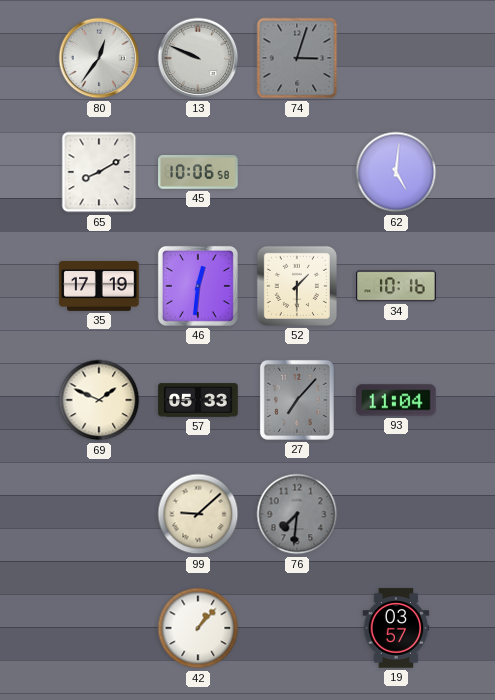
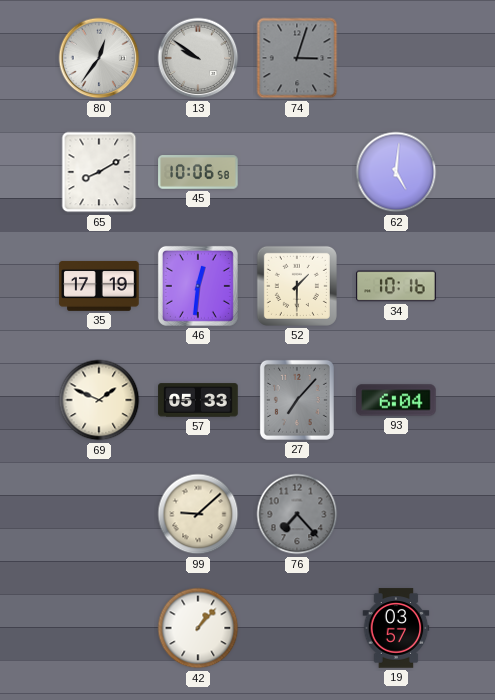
13: 9:49 -> 9:51 (198, 58)
93: 11:04 -> 6:04 (396, 400)
76: 7:31 -> 7:23 (297, 514)
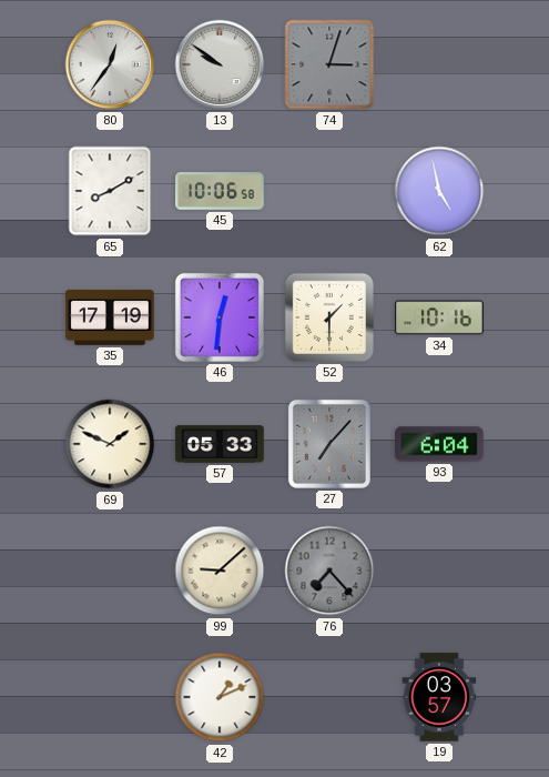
62: 5:01 -> 4:58 (439, 191)
42: 1:07 -> 1:11 (220, 697)
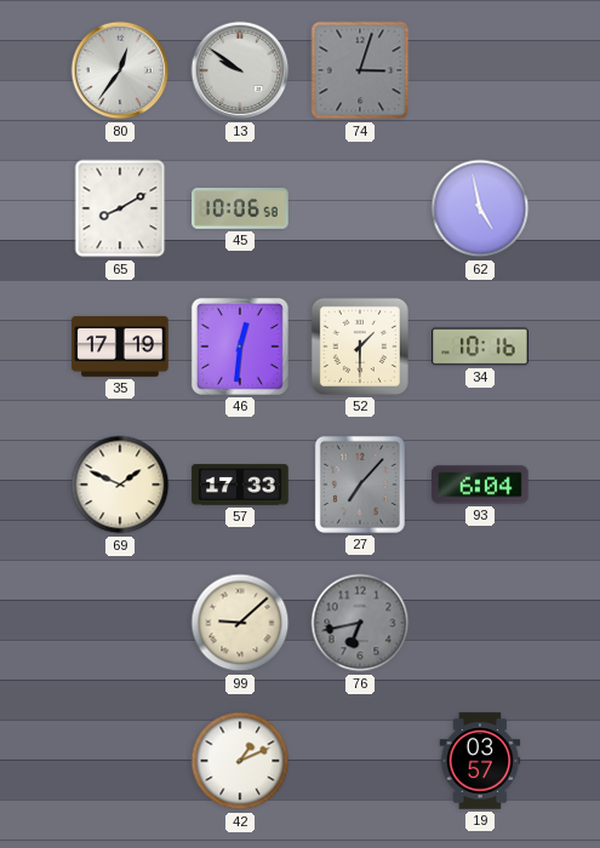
57: 05:33 -> 17:33 (240, 485)
76: 7:23 -> 6:43 (360, 623)
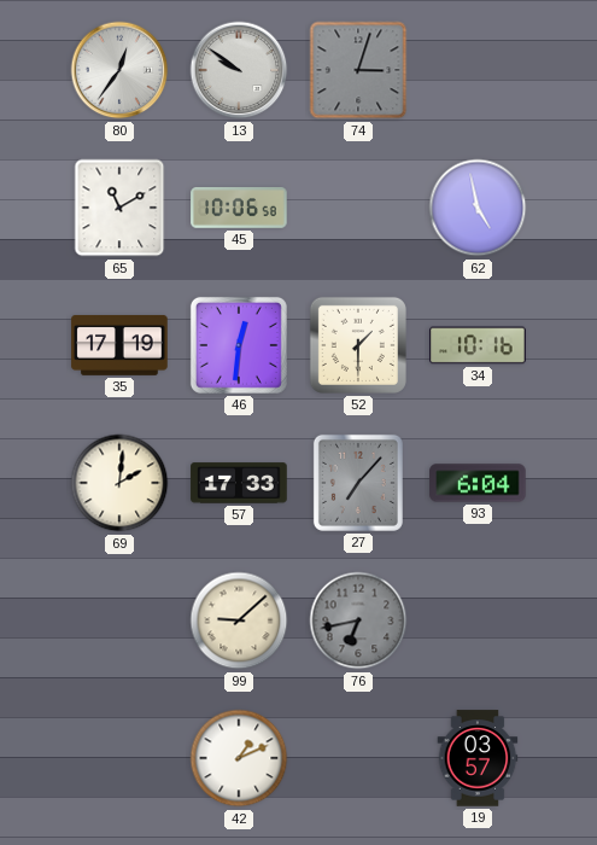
65: 8:10 -> 11:10 (119, 208)
69: 1:49 -> 2:01 (119, 483)
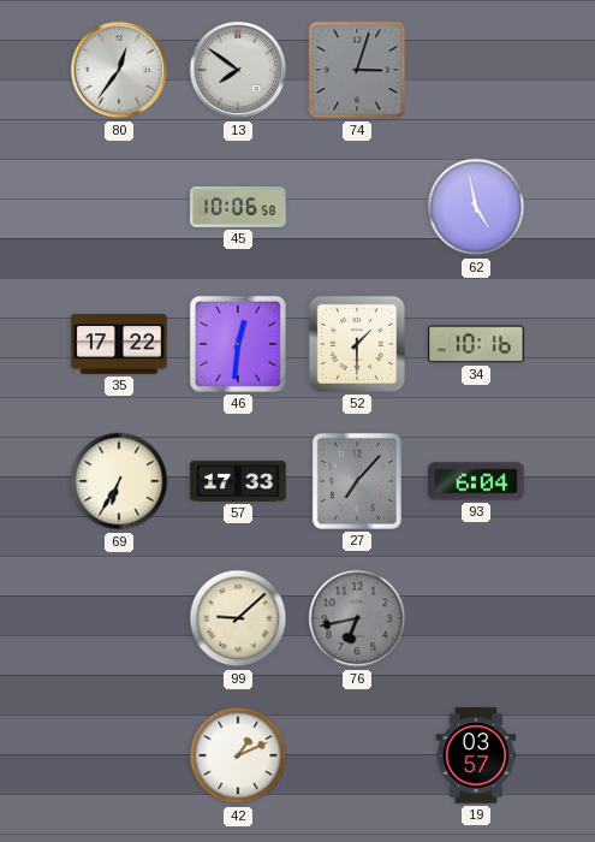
13: 9:51 -> 7:51 (238, 70)
65: 11:10 -> none (119, 208)
35: 17:19 -> 17:22 (119, 344)
69: 2:01 -> 6:35 (119, 481)
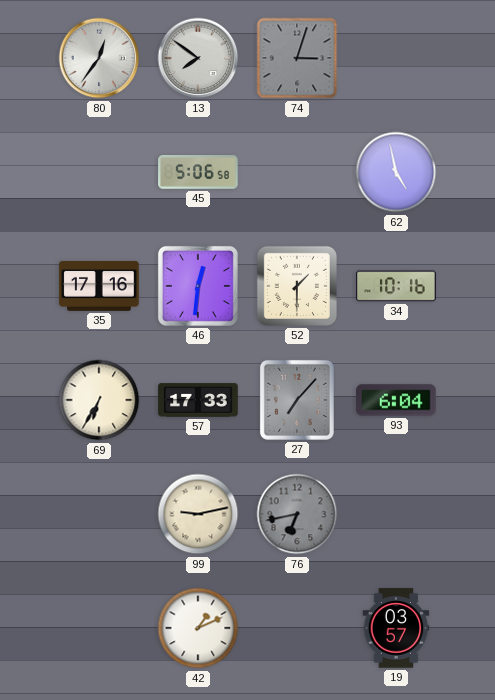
45: 10:06 -> 5:06 (198, 172)
35: 17:22 -> 17:16 (99, 286)
99: 9:08 -> 9:13 (198, 514)
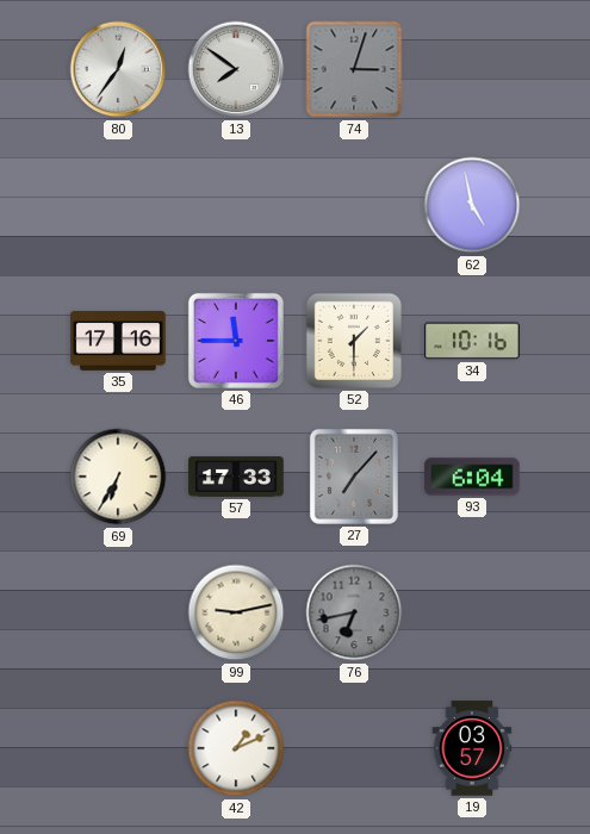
45: 5:06 -> none (198, 172)
46: 12:31 -> 11:45 (236, 341)
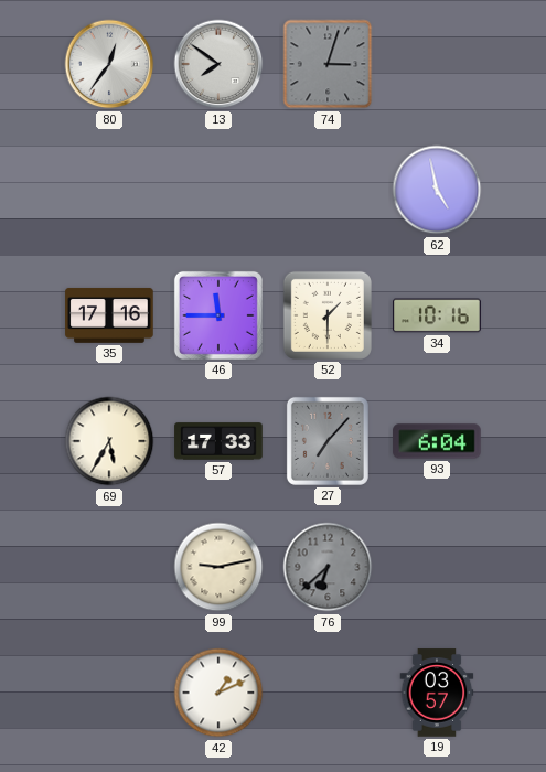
69: 6:35 -> 5:35 (109, 441)
76: 6:43 -> 6:38 (328, 567)
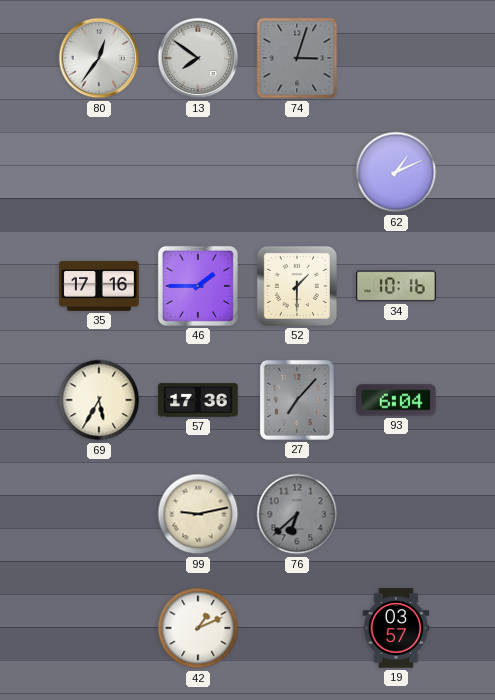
62: 4:58 -> 1:11 (396, 172)
46: 11:45 -> 1:45 (198, 286)
57: 17:33 -> 17:36 (198, 400)
